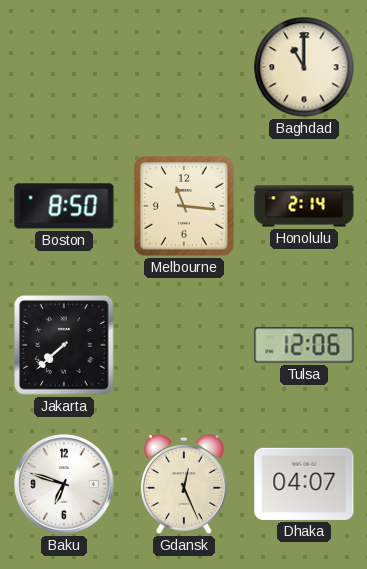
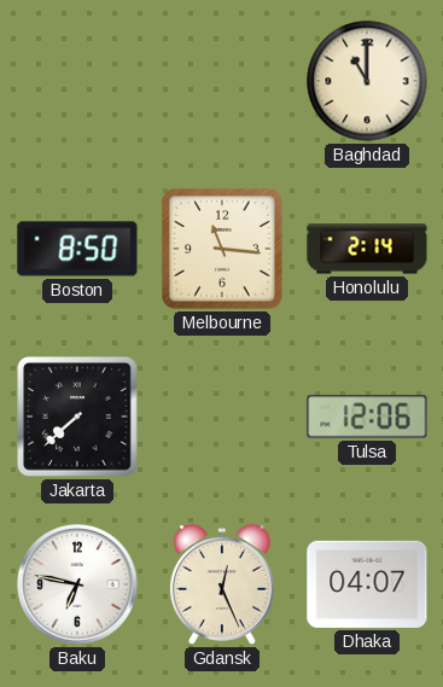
Baku: 6:48 -> 6:47 (77, 584)
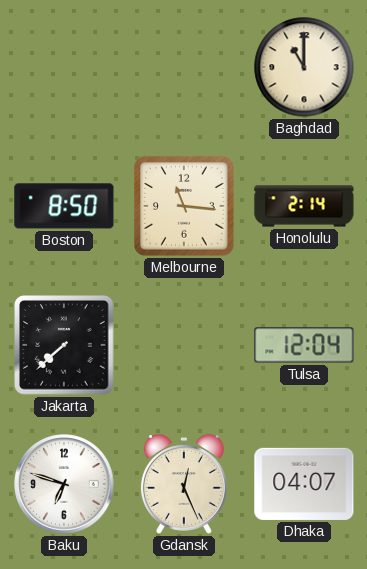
Tulsa: 12:06 -> 12:04 (304, 345)
Baku: 6:47 -> 6:48 (64, 484)
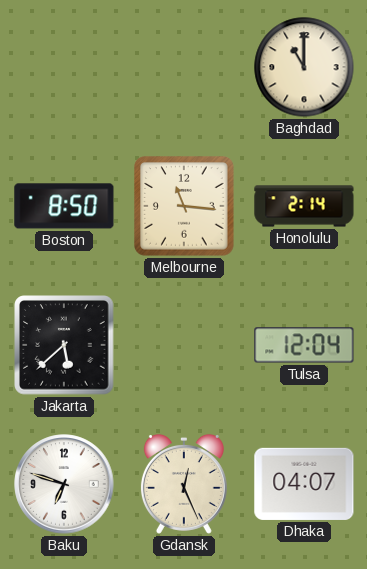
Jakarta: 7:38 -> 5:38 (64, 345)
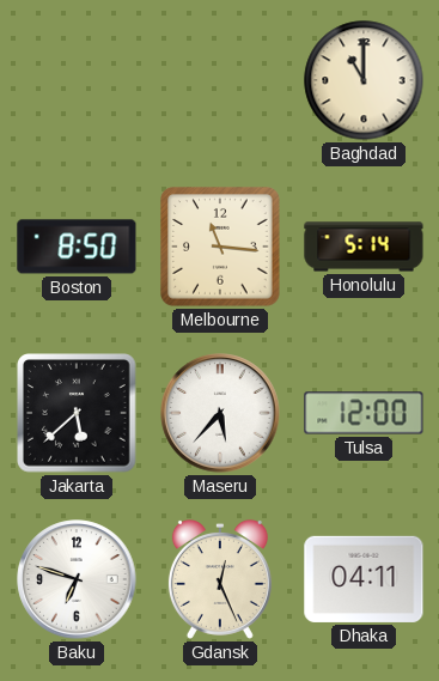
Honolulu: 2:14 -> 5:14 (364, 247)
Maseru: none -> 5:37 (220, 413)
Tulsa: 12:04 -> 12:00 (364, 413)
Dhaka: 04:07 -> 04:11 (364, 579)
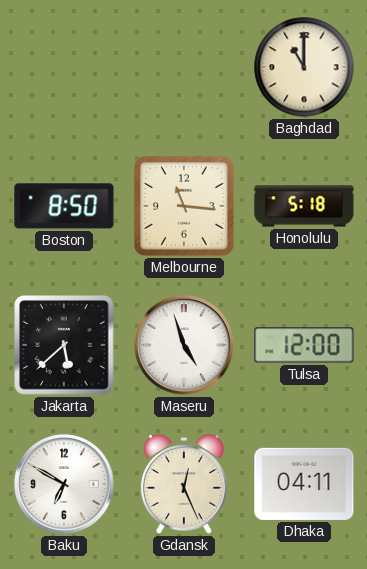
Honolulu: 5:14 -> 5:18 (304, 206)
Maseru: 5:37 -> 4:57 (184, 345)
Baku: 6:48 -> 6:50 (64, 484)
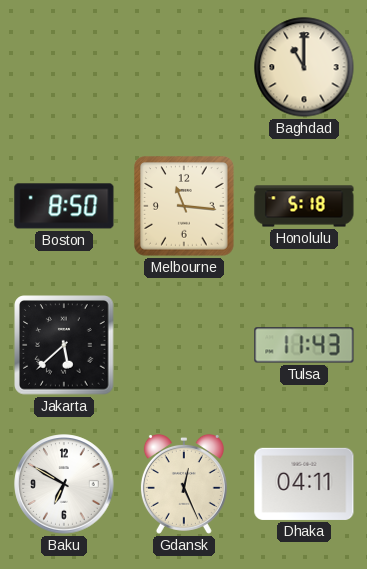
Maseru: 4:57 -> none (184, 345)
Tulsa: 12:00 -> 11:43 (304, 345)
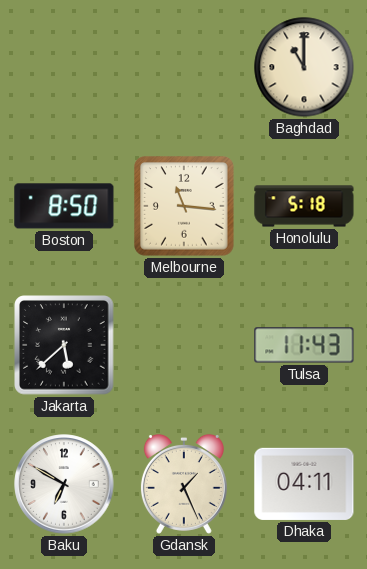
Gdansk: 12:26 -> 1:26 (184, 484)
